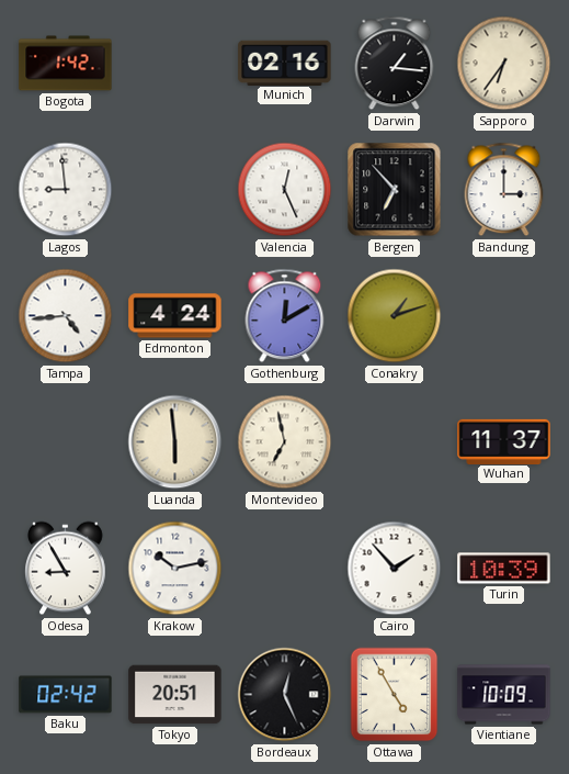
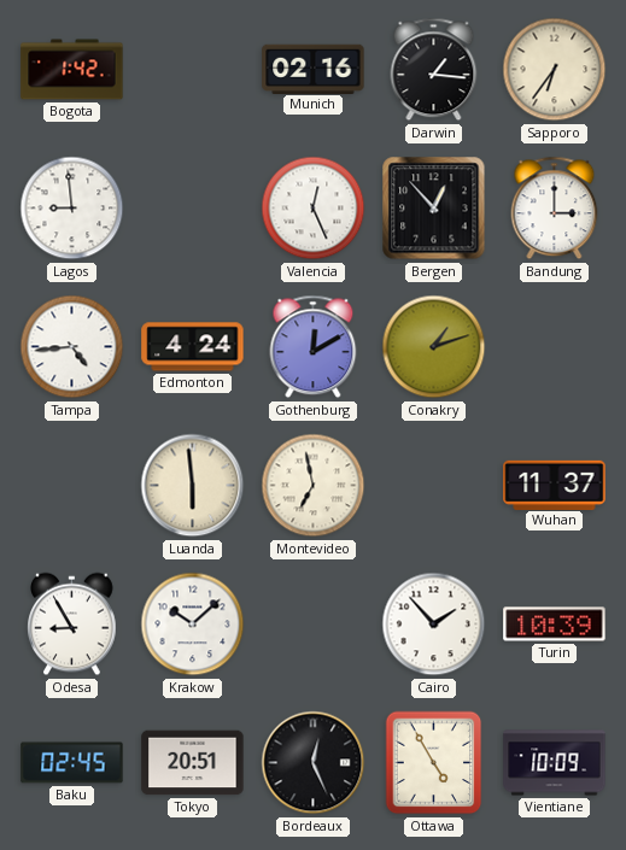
Bergen: 6:53 -> 12:53 (434, 209)
Krakow: 10:13 -> 10:08 (193, 625)
Baku: 02:42 -> 02:45 (72, 763)
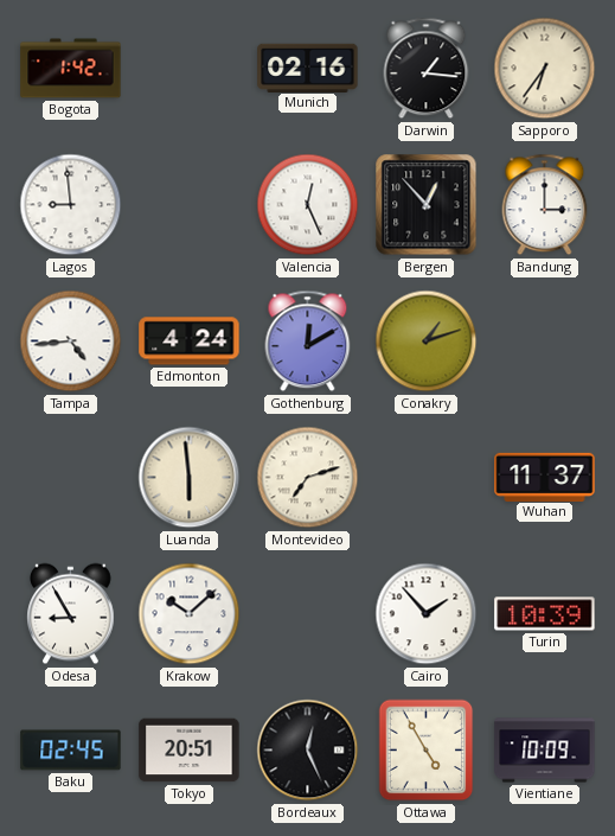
Montevideo: 6:58 -> 7:12 (308, 478)
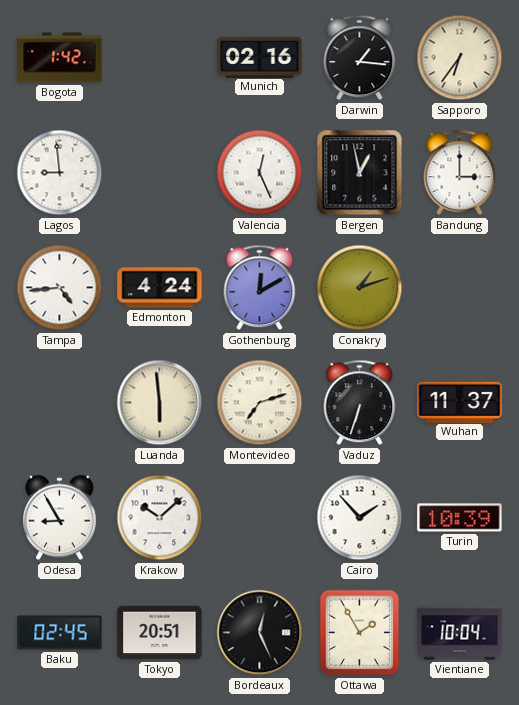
Bergen: 12:53 -> 12:58 (360, 173)
Vaduz: none -> 6:33 (360, 403)
Ottawa: 4:55 -> 1:55 (360, 633)
Vientiane: 10:09 -> 10:04 (460, 633)
